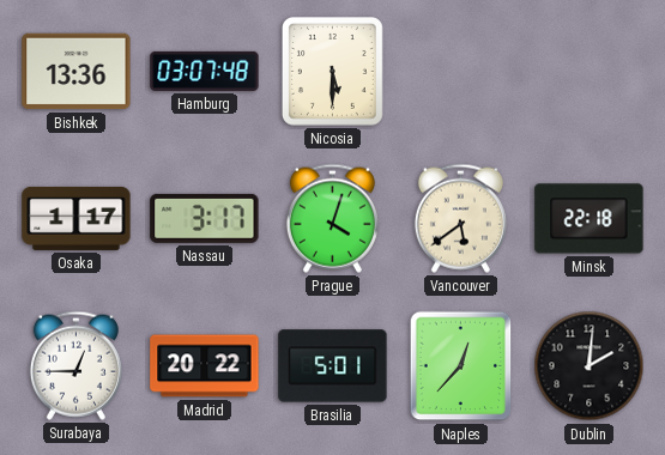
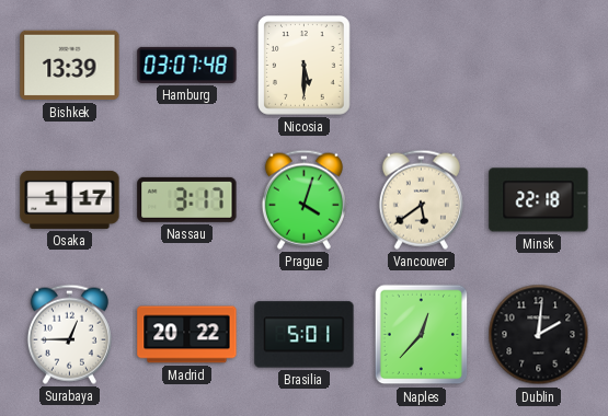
Bishkek: 13:36 -> 13:39 (70, 66)
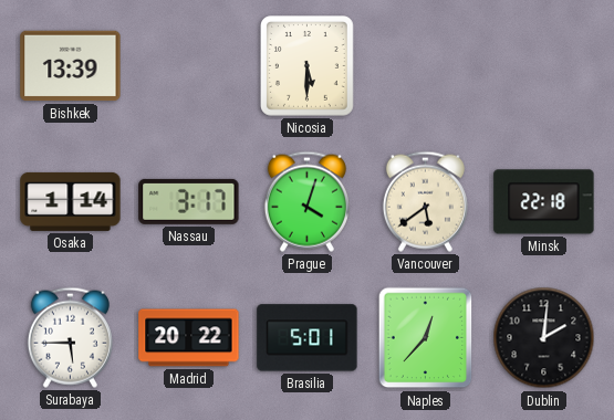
Hamburg: 03:07 -> none (187, 65)
Osaka: 1:17 -> 1:14 (71, 201)
Surabaya: 12:45 -> 5:45 (70, 337)
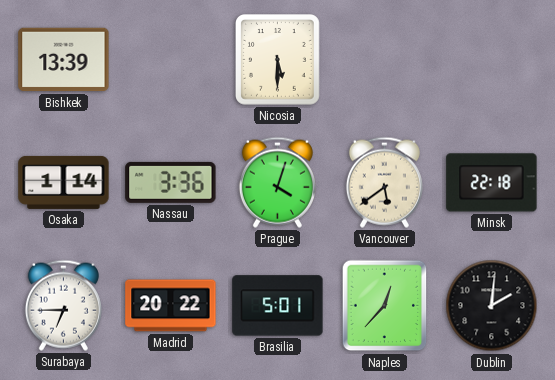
Nassau: 3:17 -> 3:36 (171, 182)
Surabaya: 5:45 -> 6:45 (63, 305)
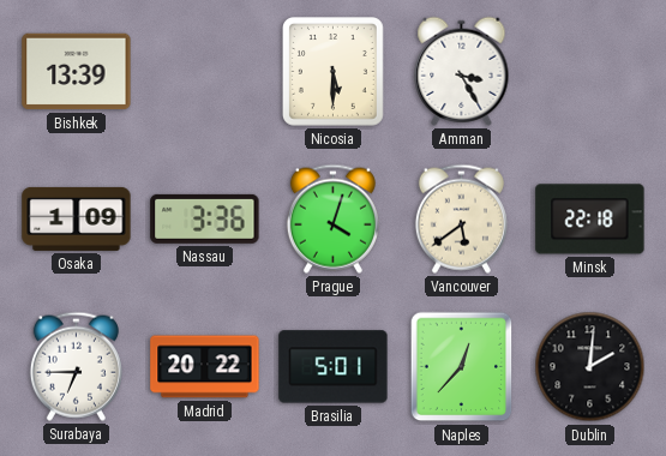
Amman: none -> 3:25 (462, 71)
Osaka: 1:14 -> 1:09 (77, 218)
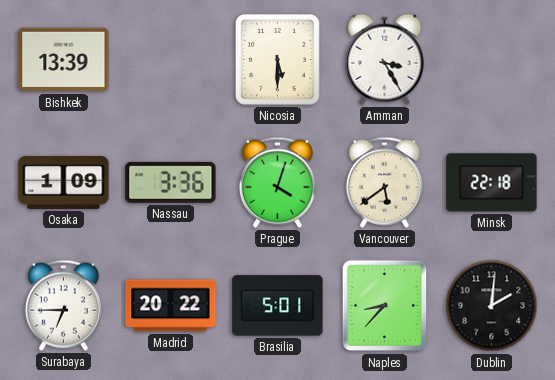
Naples: 12:37 -> 8:37 (385, 306)
